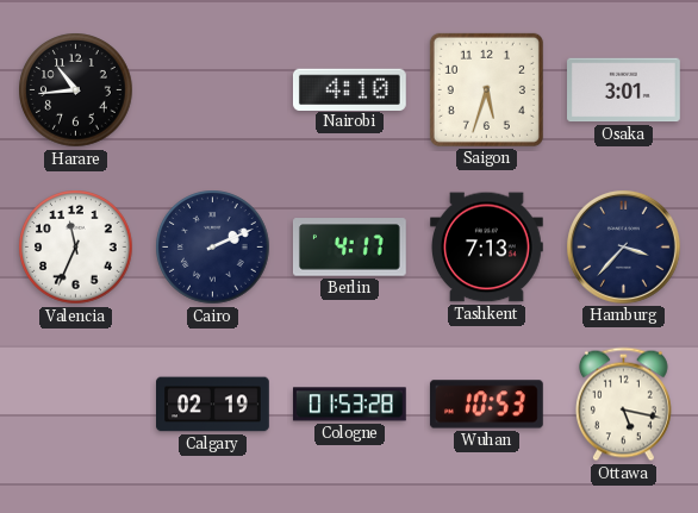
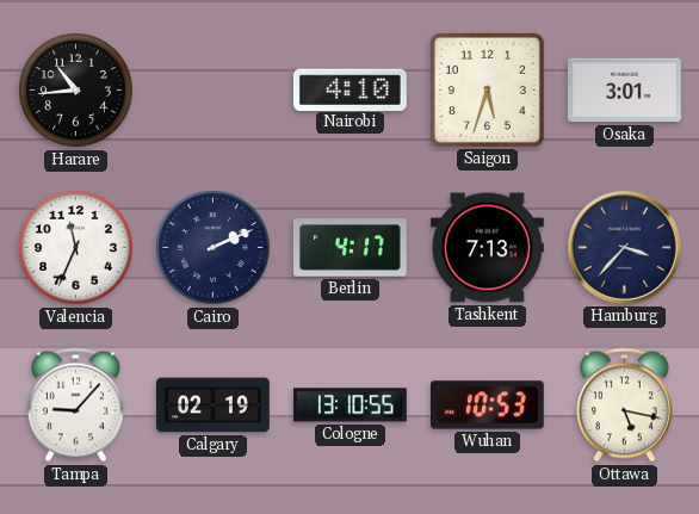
Tampa: none -> 9:07 (75, 405)
Cologne: 01:53 -> 13:10 (349, 405)
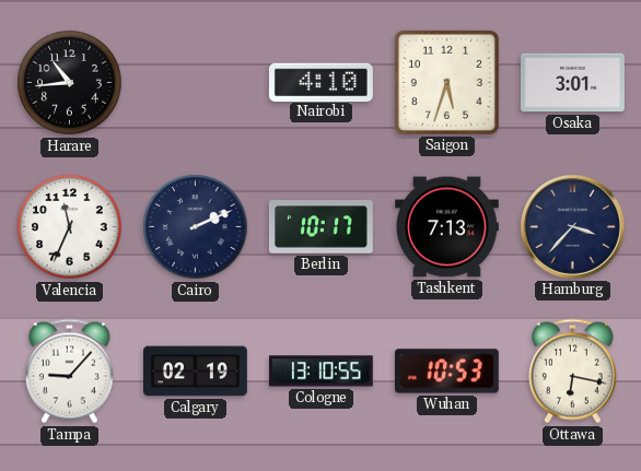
Berlin: 4:17 -> 10:17 (320, 227)
Ottawa: 5:17 -> 6:17 (572, 372)
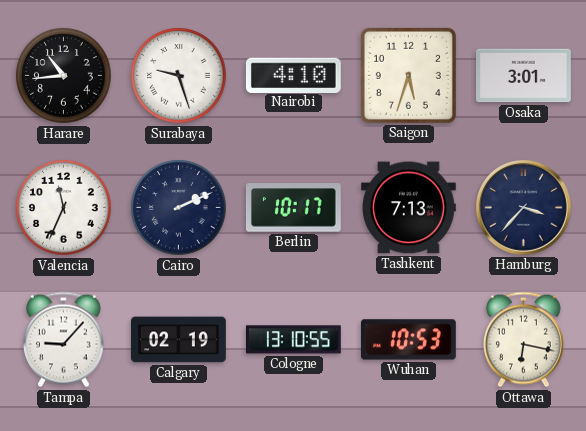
Surabaya: none -> 9:27 (179, 76)
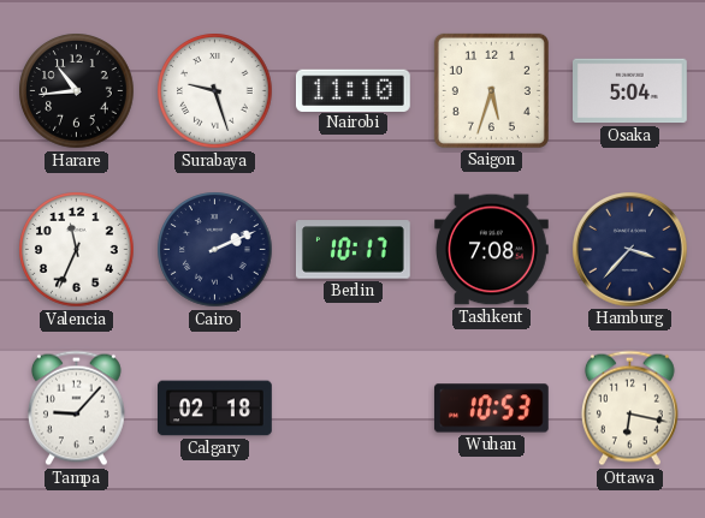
Nairobi: 4:10 -> 11:10 (352, 90)
Osaka: 3:01 -> 5:04 (630, 91)
Tashkent: 7:13 -> 7:08 (492, 250)
Calgary: 02:19 -> 02:18 (215, 409)
Cologne: 13:10 -> none (293, 340)
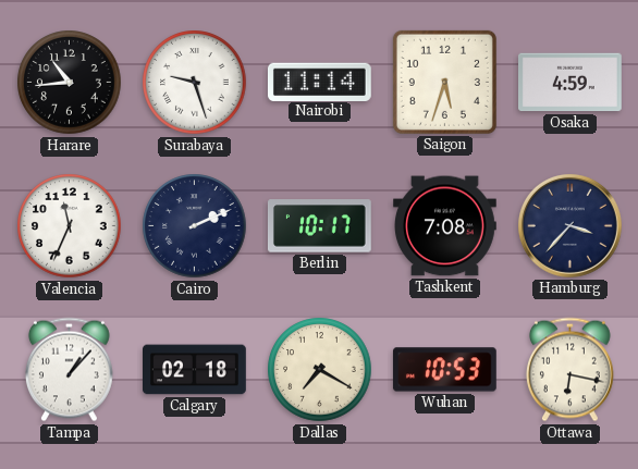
Nairobi: 11:10 -> 11:14 (319, 82)
Osaka: 5:04 -> 4:59 (570, 83)
Tampa: 9:07 -> 1:07 (69, 370)
Dallas: none -> 7:20 (320, 370)
